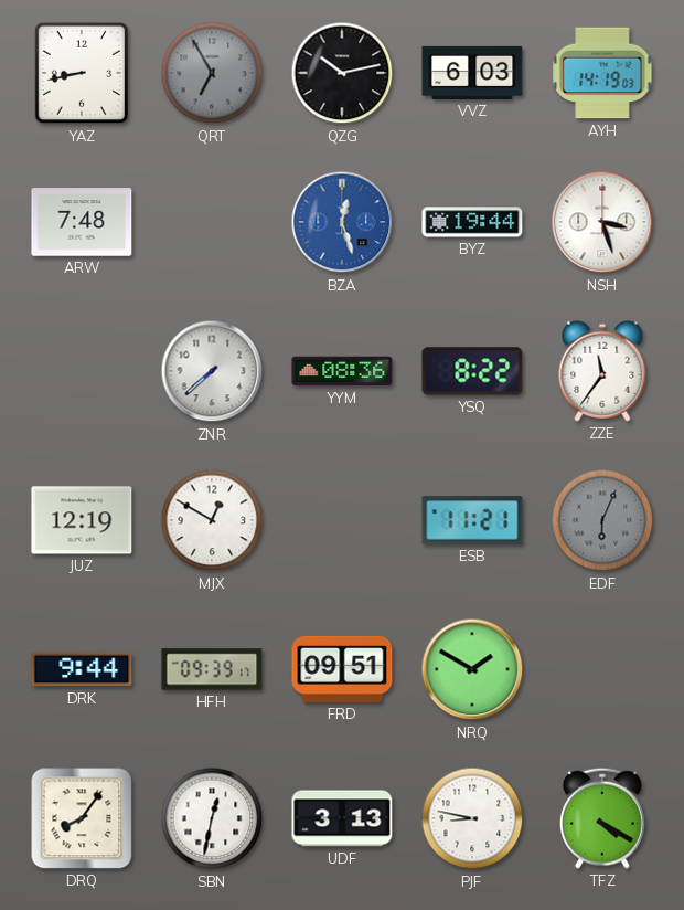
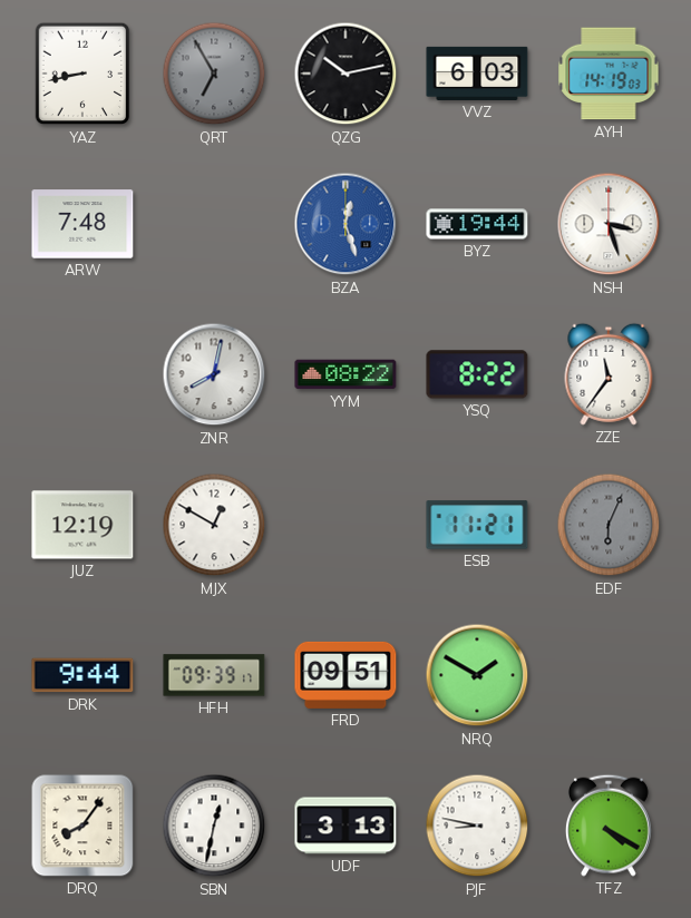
ZNR: 7:38 -> 8:02 (214, 374)
YYM: 08:36 -> 08:22 (345, 374)
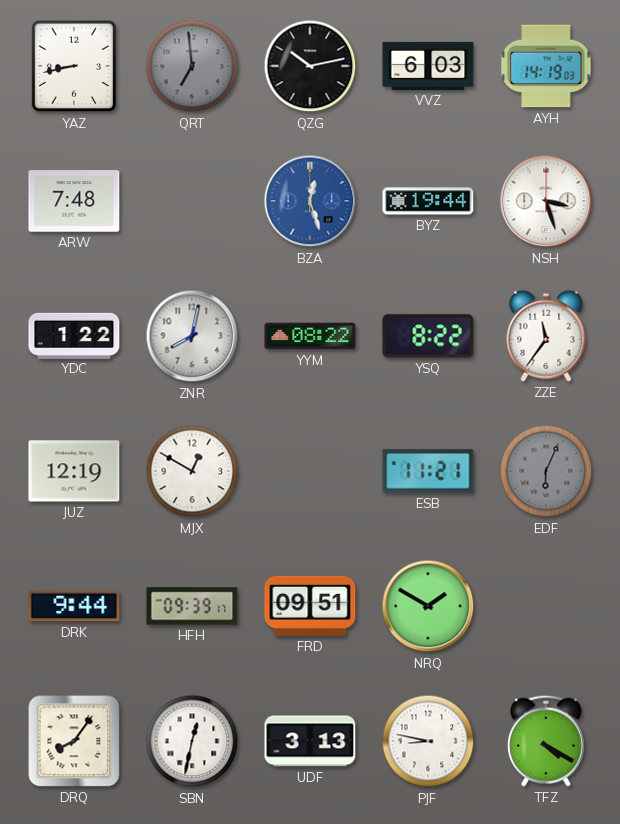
QRT: 6:55 -> 6:59 (192, 66)
YDC: none -> 1:22 (74, 335)
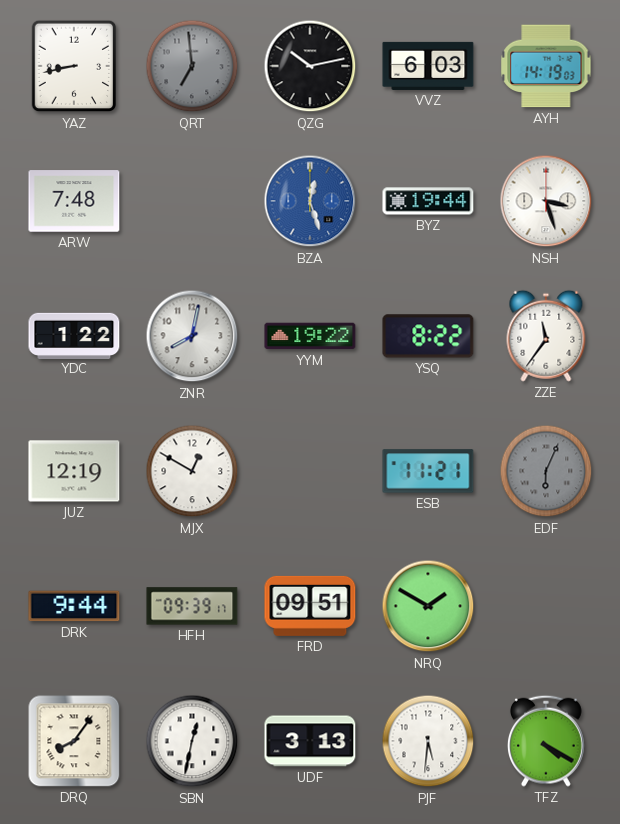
YYM: 08:22 -> 19:22 (310, 336)
PJF: 8:47 -> 5:31 (428, 741)
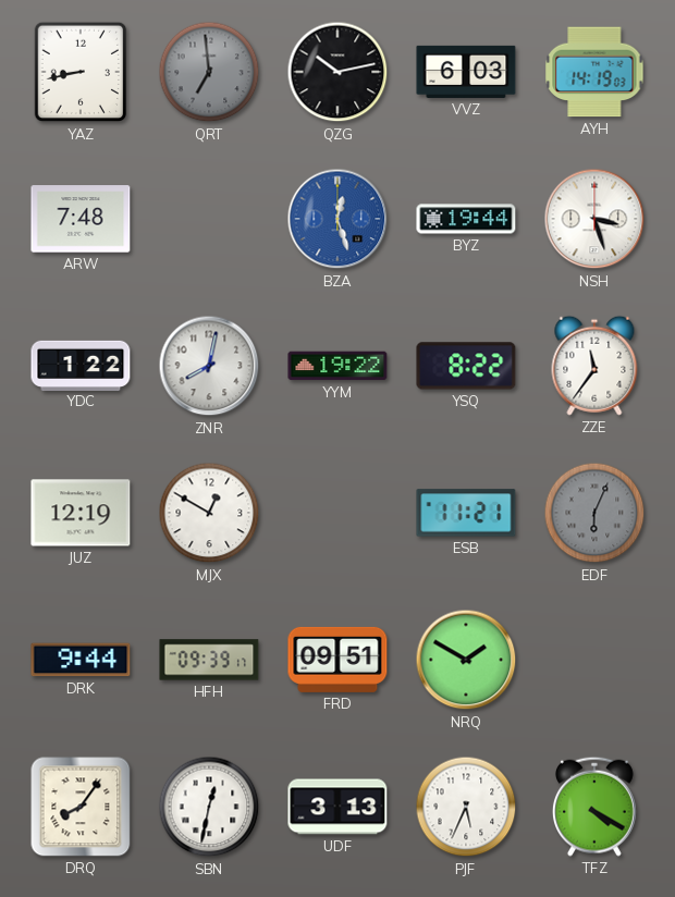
PJF: 5:31 -> 5:34 (466, 807)
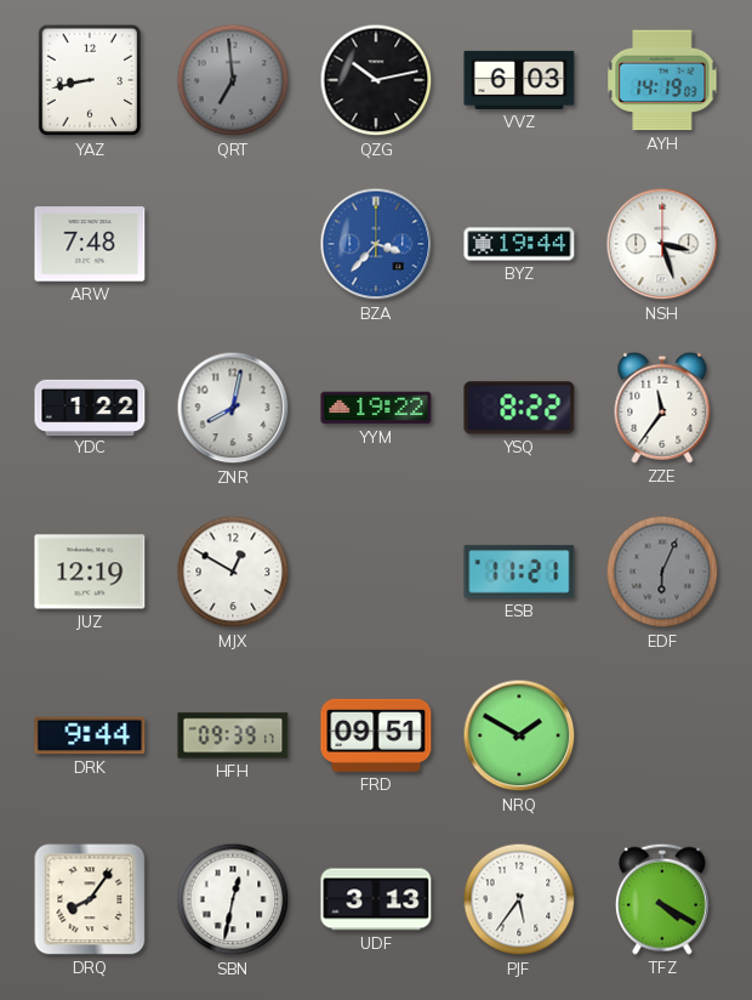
BZA: 12:27 -> 3:37 (376, 244)
PJF: 5:34 -> 5:36 (519, 899)
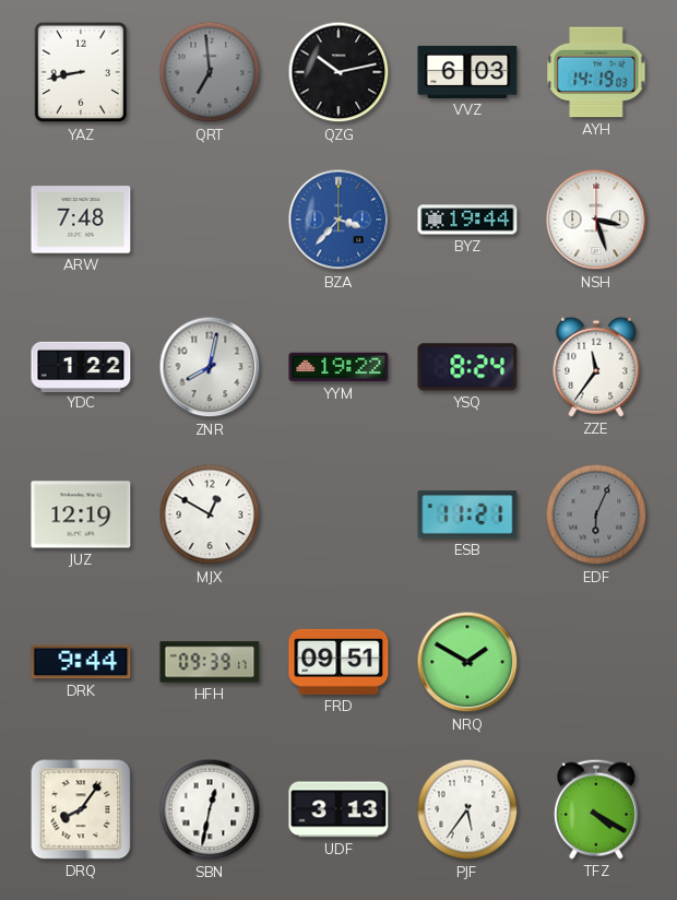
YSQ: 8:22 -> 8:24 (467, 367)
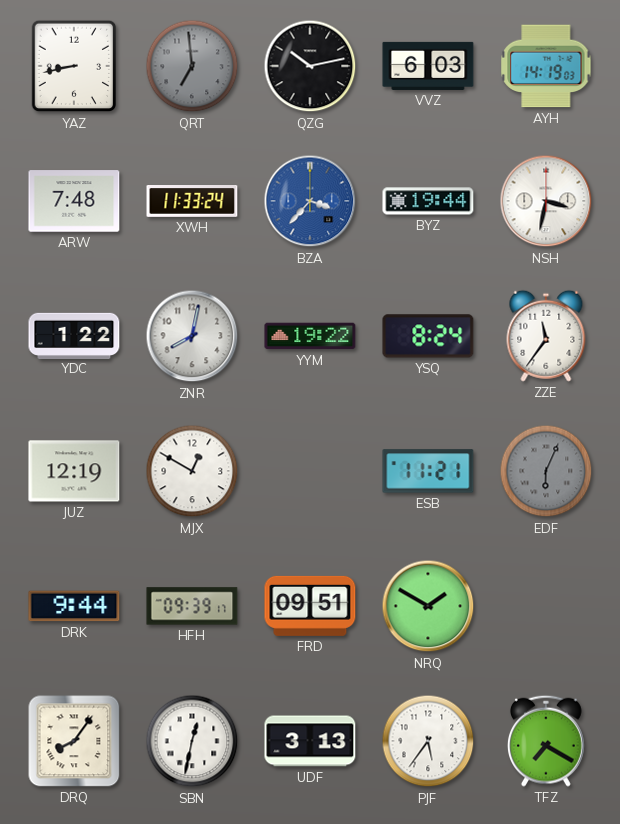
XWH: none -> 11:33 (192, 202)
NSH: 3:27 -> 3:32 (546, 201)
TFZ: 4:20 -> 7:20 (547, 741)
